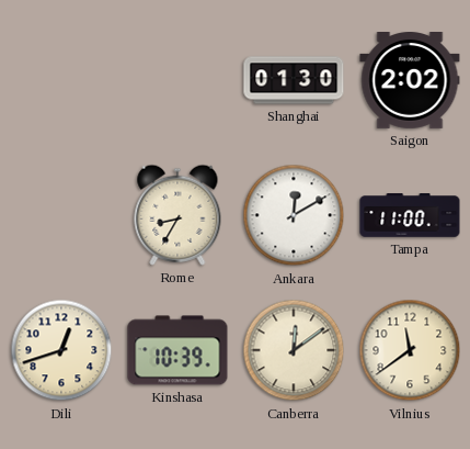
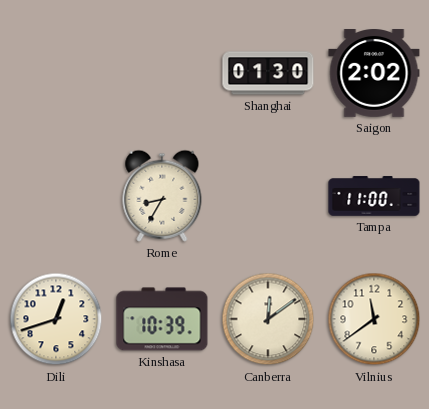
Ankara: 12:10 -> none (294, 215)
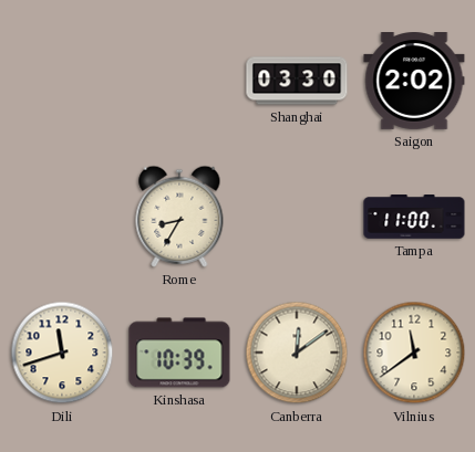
Shanghai: 01:30 -> 03:30 (297, 81)
Dili: 12:42 -> 11:42 (62, 353)
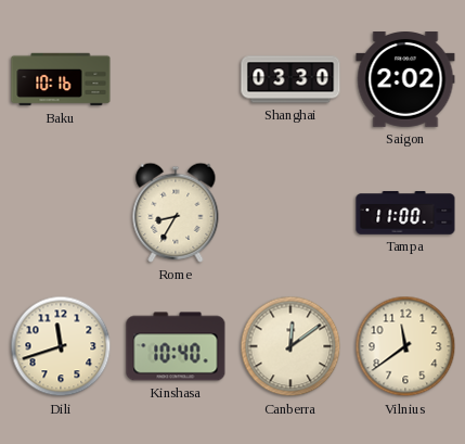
Baku: none -> 10:16 (61, 79)
Kinshasa: 10:39 -> 10:40 (176, 346)
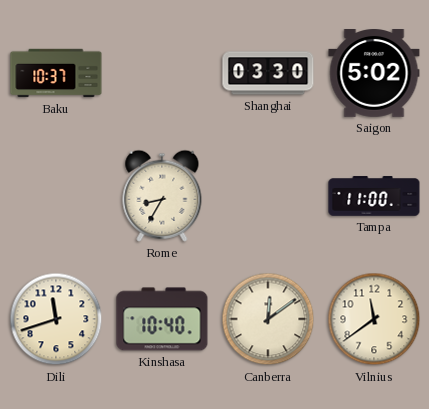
Baku: 10:16 -> 10:37 (56, 73)
Saigon: 2:02 -> 5:02 (374, 74)
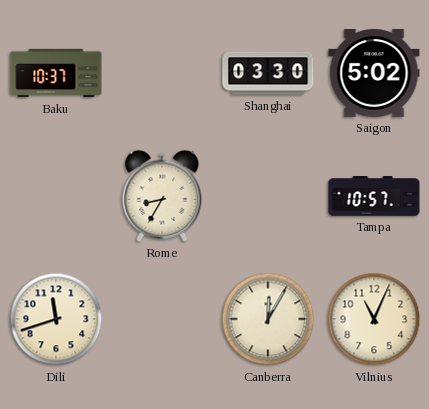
Tampa: 11:00 -> 10:57 (374, 196)
Kinshasa: 10:40 -> none (162, 319)
Canberra: 12:09 -> 12:05 (268, 319)
Vilnius: 11:39 -> 11:04 (374, 319)
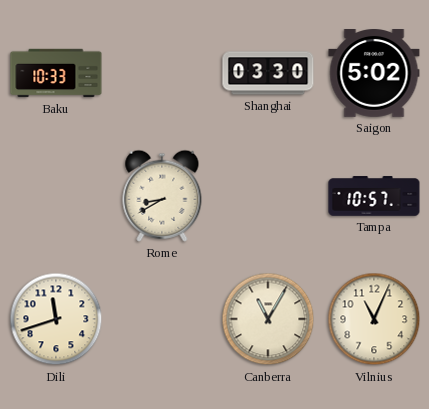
Baku: 10:37 -> 10:33 (56, 73)
Rome: 8:35 -> 8:40 (162, 196)
Canberra: 12:05 -> 11:05 (268, 319)
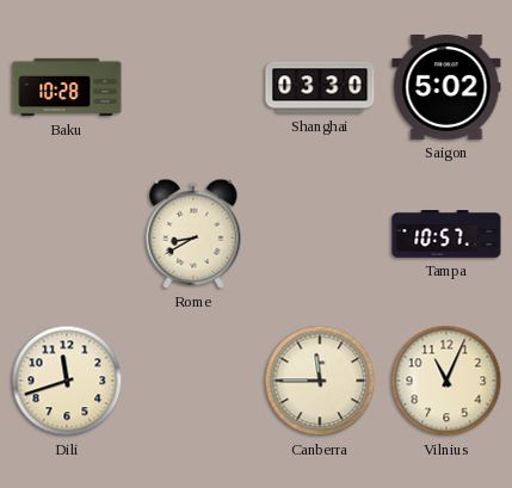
Baku: 10:33 -> 10:28 (67, 87)
Canberra: 11:05 -> 11:45 (320, 381)
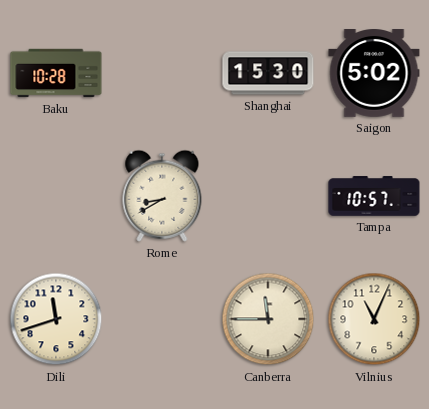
Shanghai: 03:30 -> 15:30 (268, 73)
